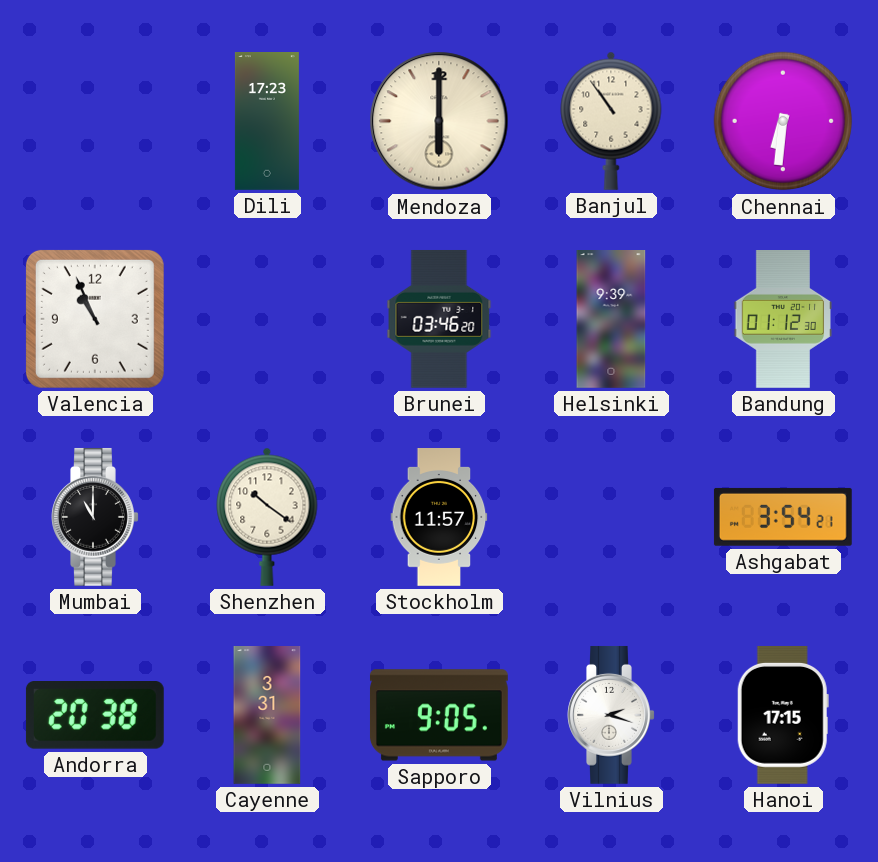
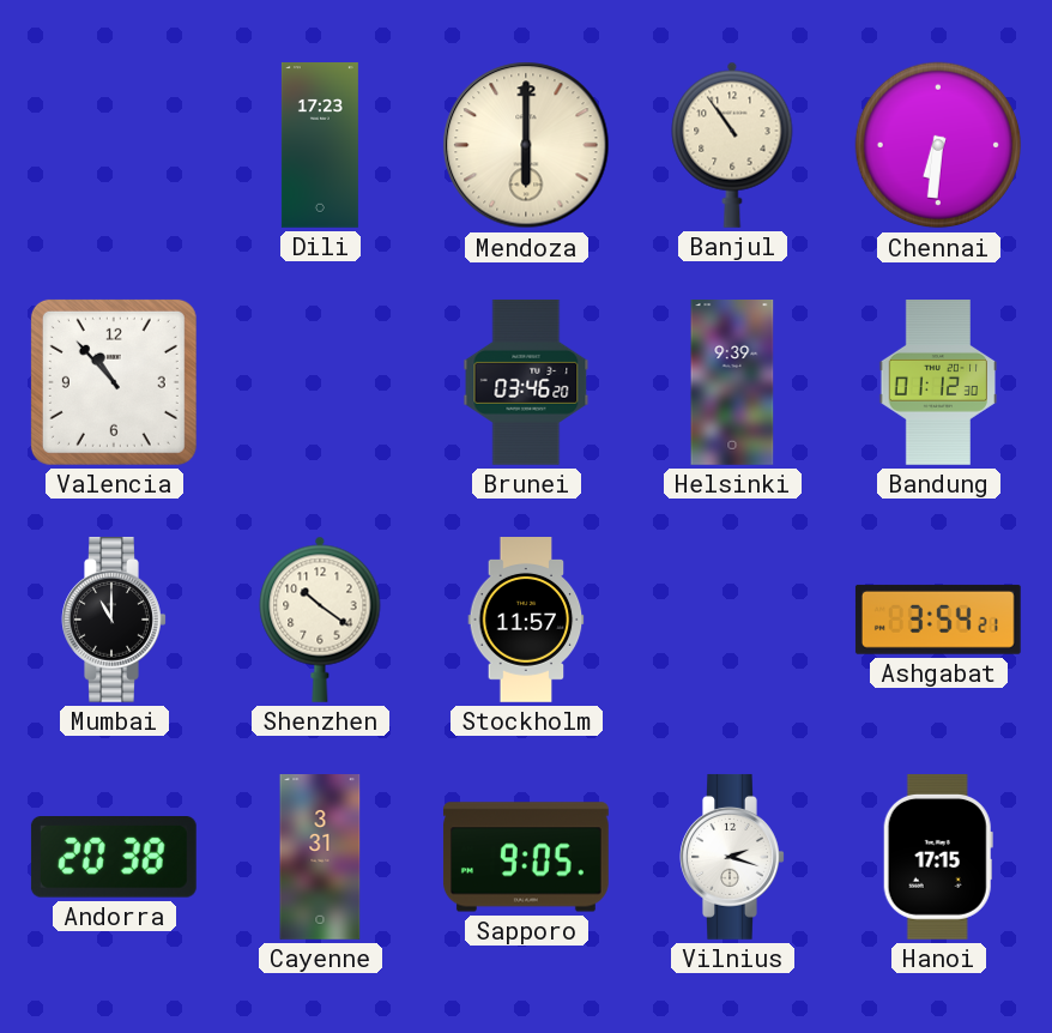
Valencia: 10:56 -> 10:53 (114, 382)
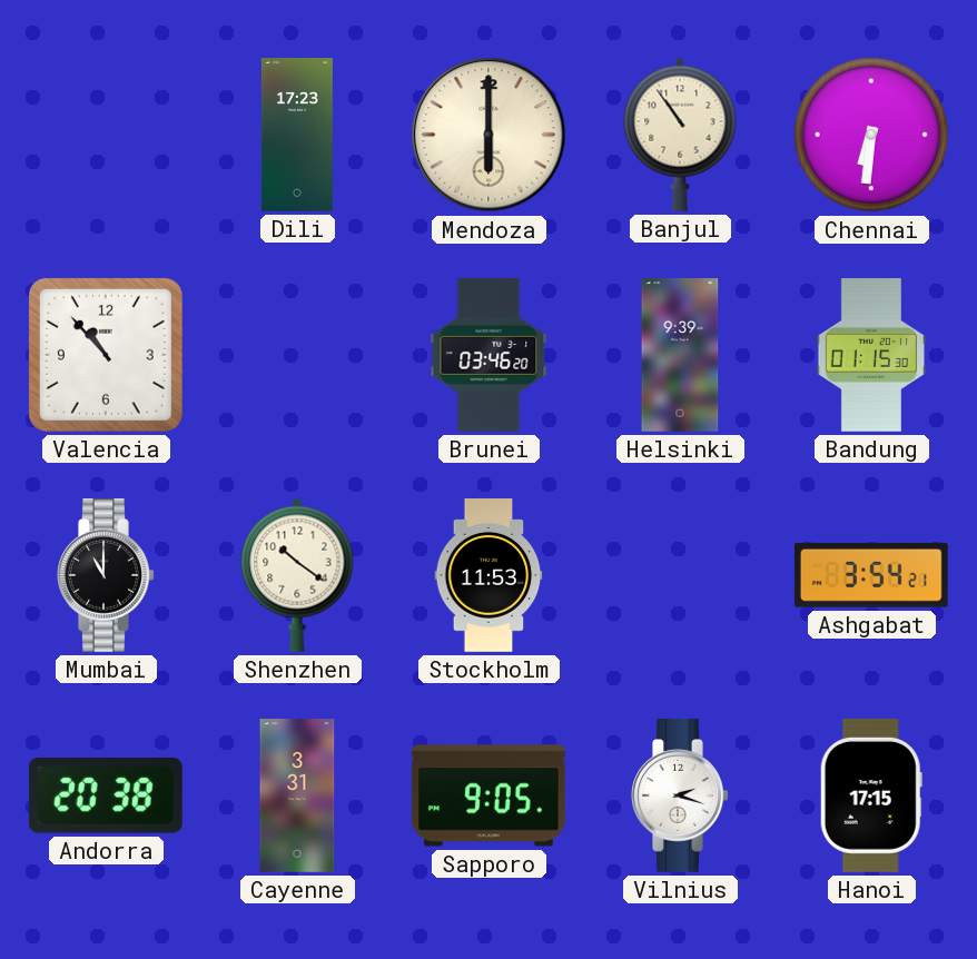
Bandung: 01:12 -> 01:15 (871, 356)
Stockholm: 11:57 -> 11:53 (488, 576)
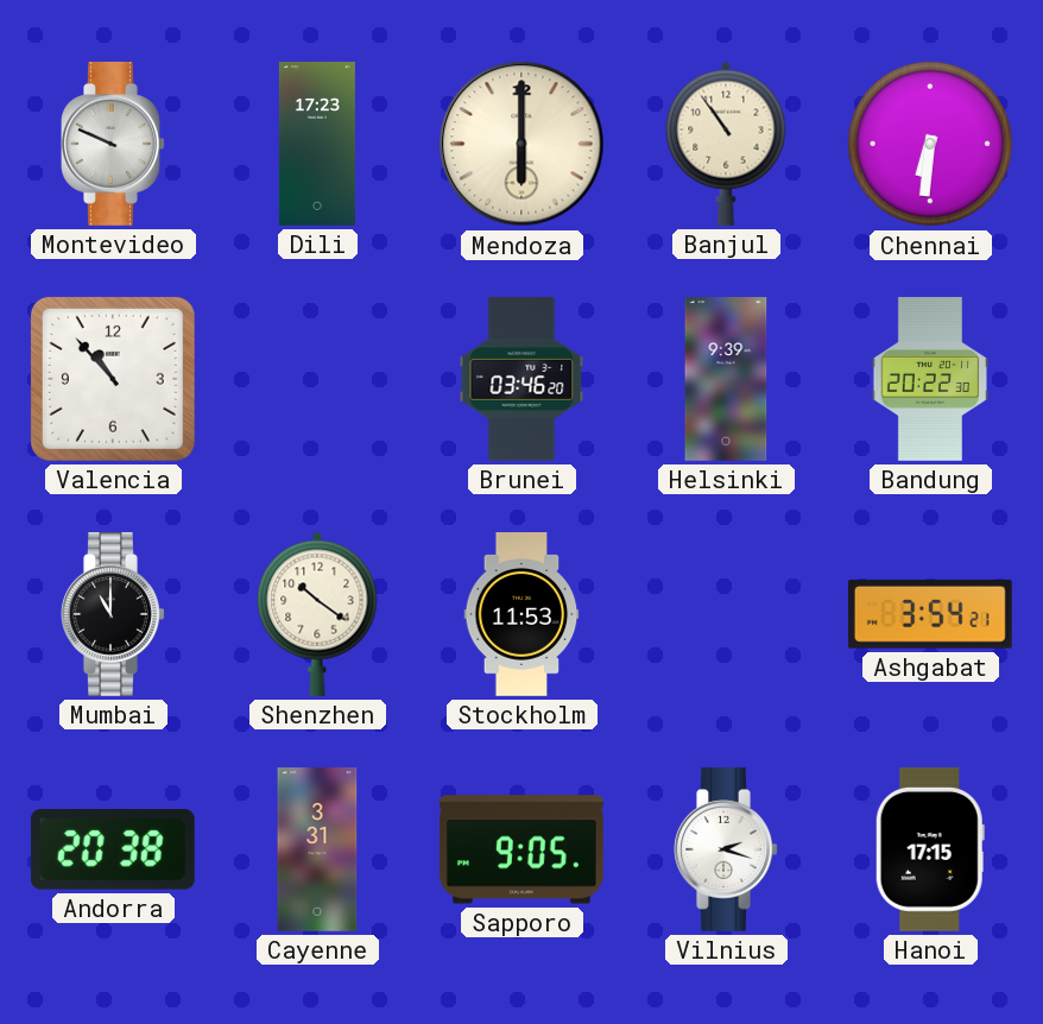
Montevideo: none -> 9:49 (113, 144)
Bandung: 01:15 -> 20:22 (930, 380)
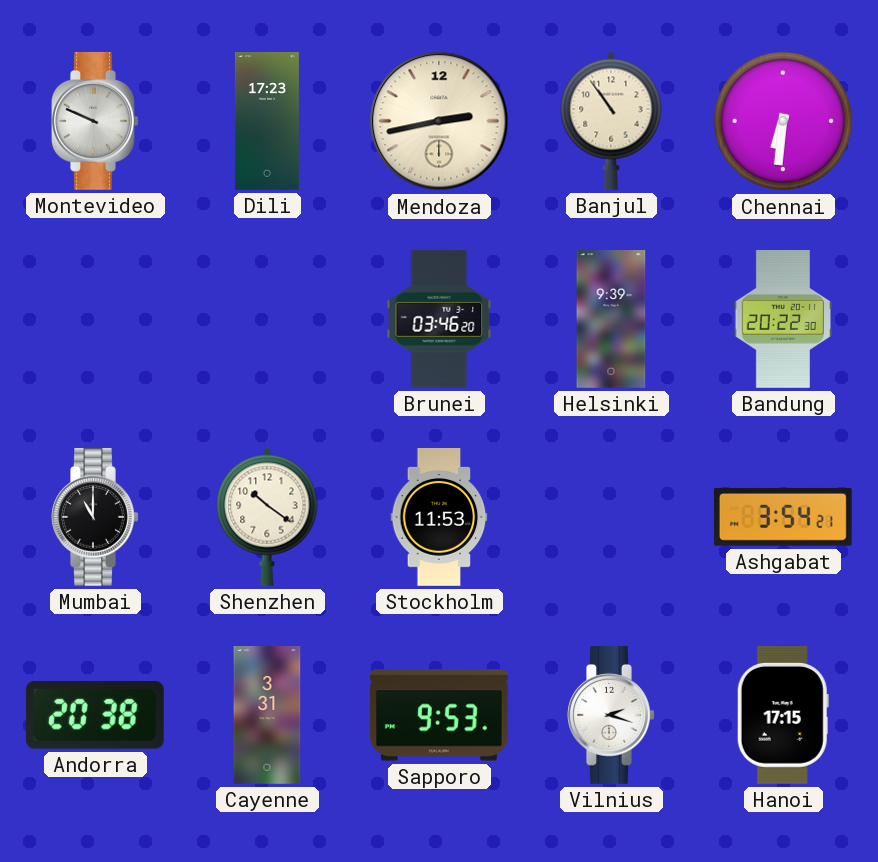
Mendoza: 6:00 -> 2:43 (439, 121)
Valencia: 10:53 -> none (113, 379)
Sapporo: 9:05 -> 9:53 (439, 715)
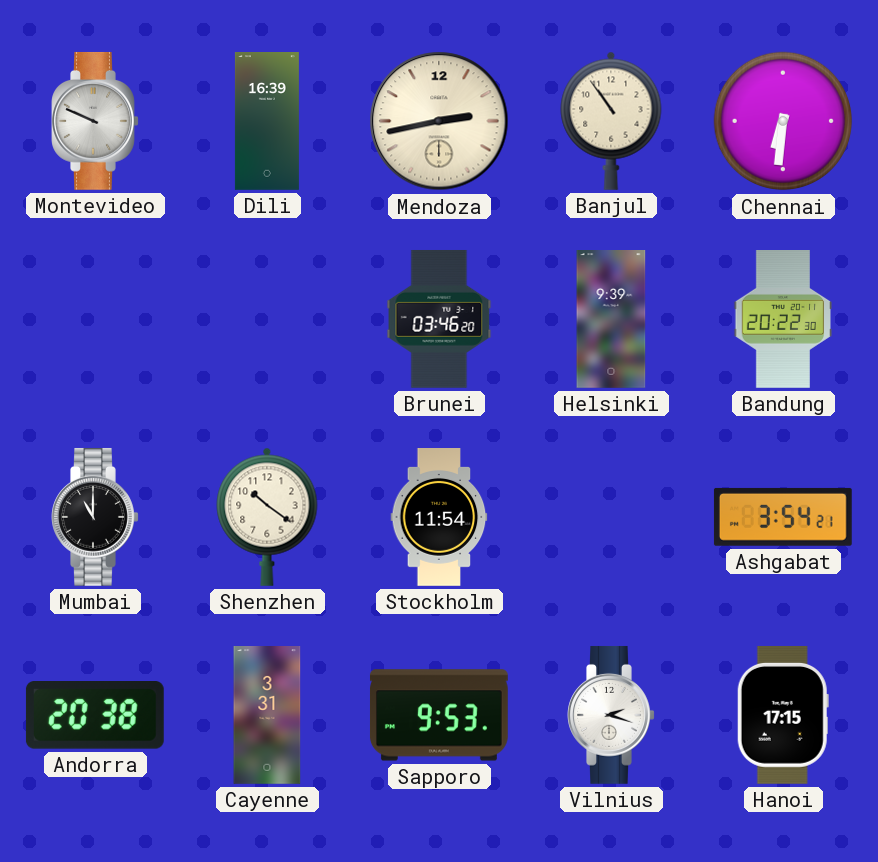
Dili: 17:23 -> 16:39 (267, 122)
Stockholm: 11:53 -> 11:54 (439, 518)
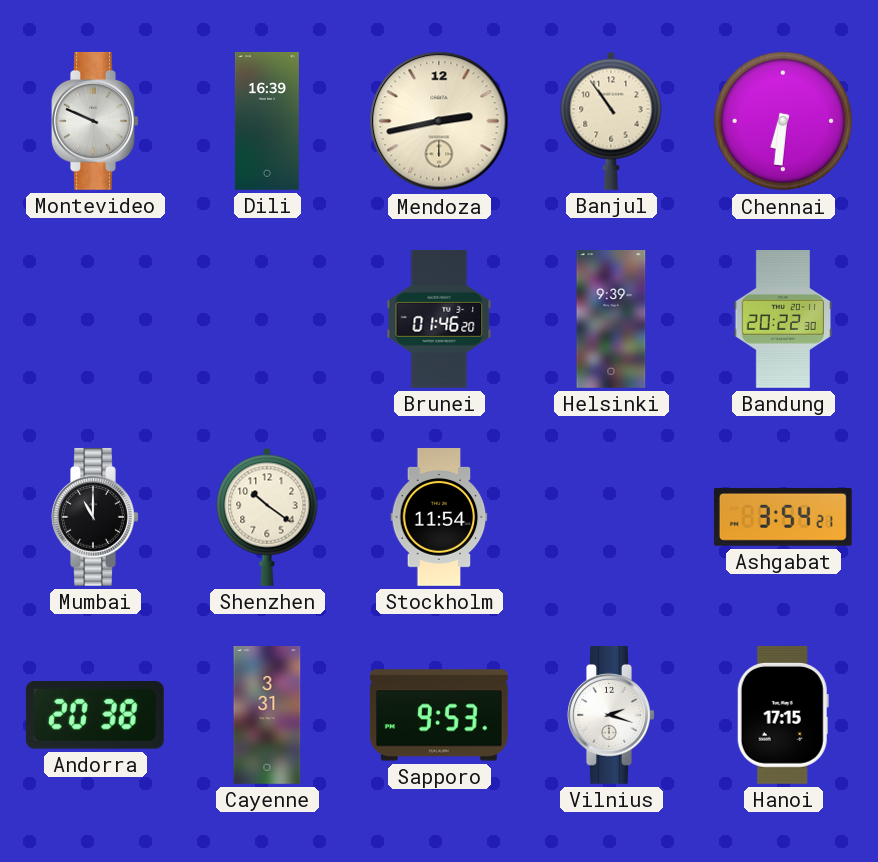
Brunei: 03:46 -> 01:46 (439, 319)
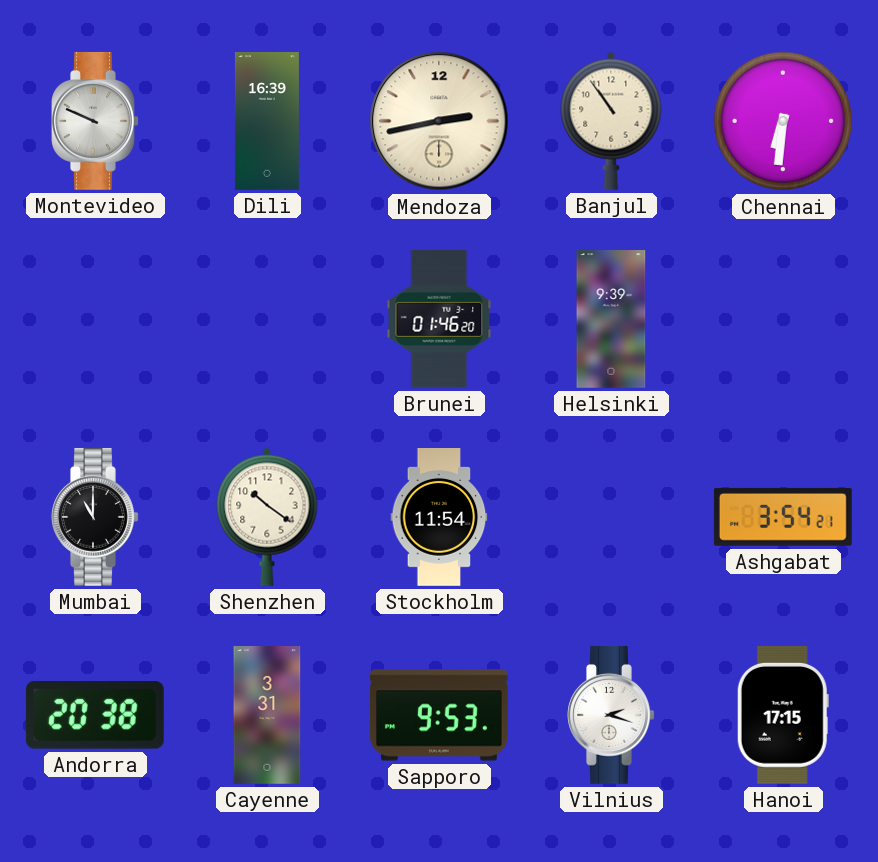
Bandung: 20:22 -> none (783, 320)
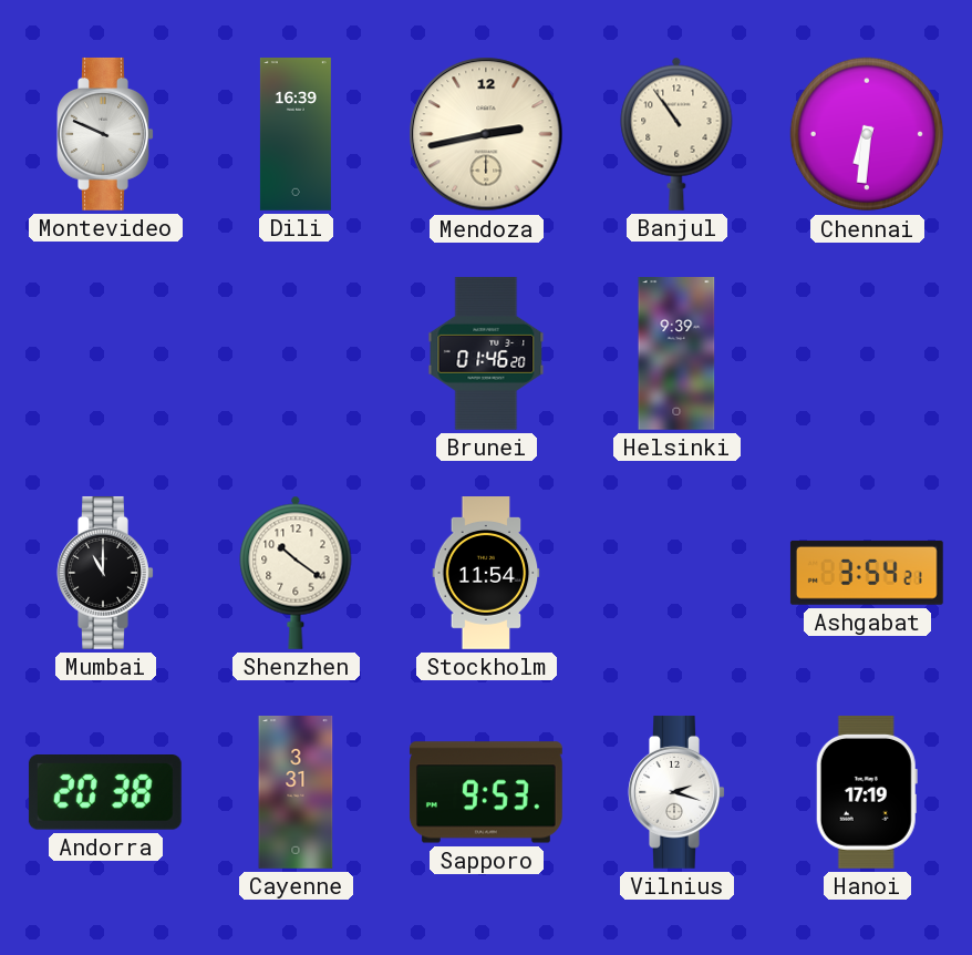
Hanoi: 17:15 -> 17:19 (867, 792)
